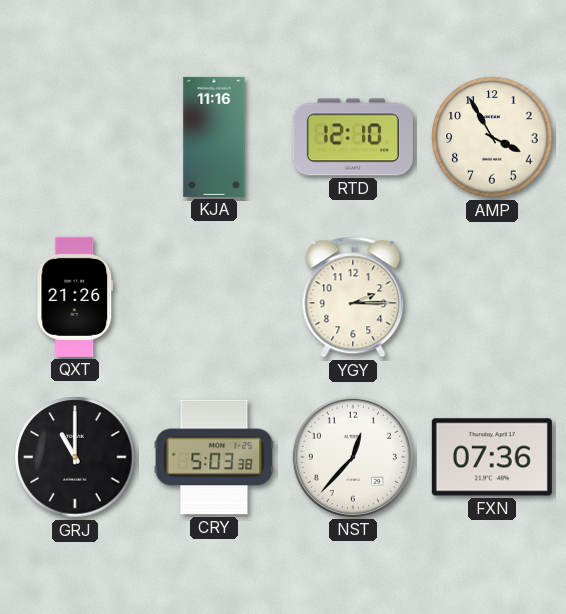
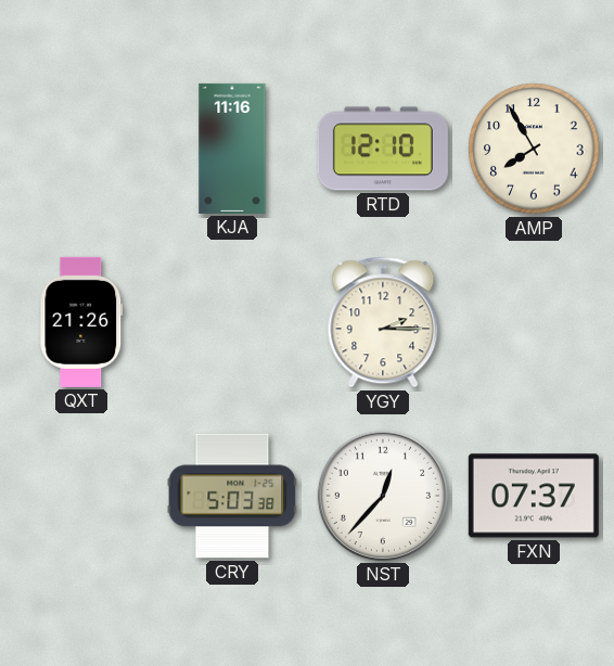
AMP: 3:55 -> 7:55 (534, 149)
GRJ: 11:00 -> none (75, 457)
FXN: 07:36 -> 07:37 (534, 496)
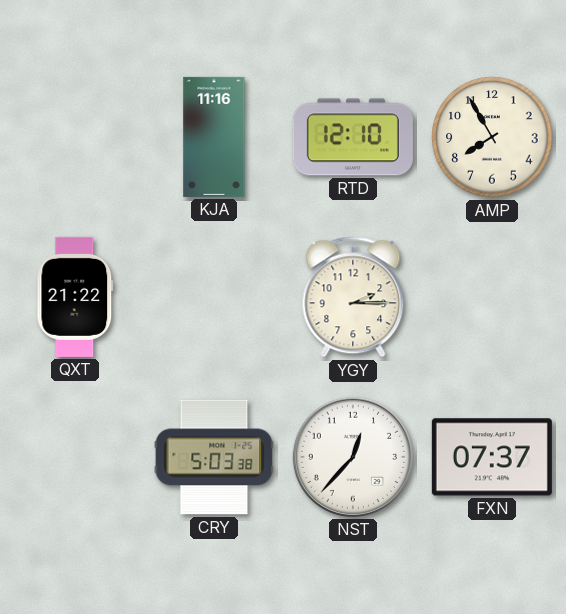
QXT: 21:26 -> 21:22 (75, 297)
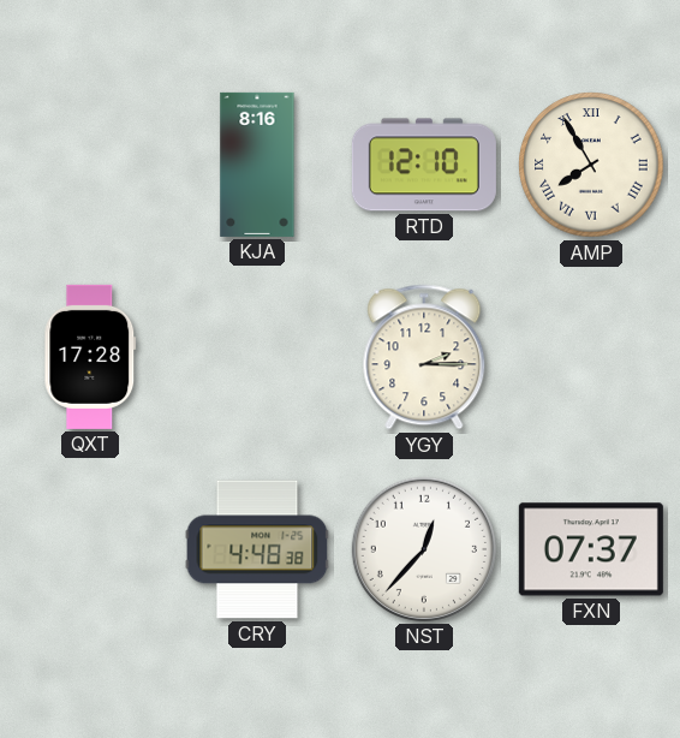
KJA: 11:16 -> 8:16 (257, 165)
AMP numerals: Arabic -> Roman (591, 165)
QXT: 21:22 -> 17:28 (90, 357)
CRY: 5:03 -> 4:48 (257, 549)
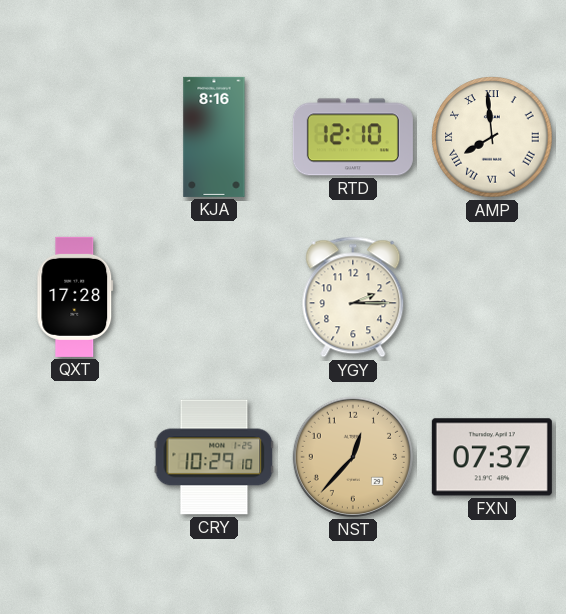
AMP: 7:55 -> 7:59 (492, 137)
CRY: 4:48 -> 10:29 (214, 457)
NST dial: white -> champagne (353, 457)
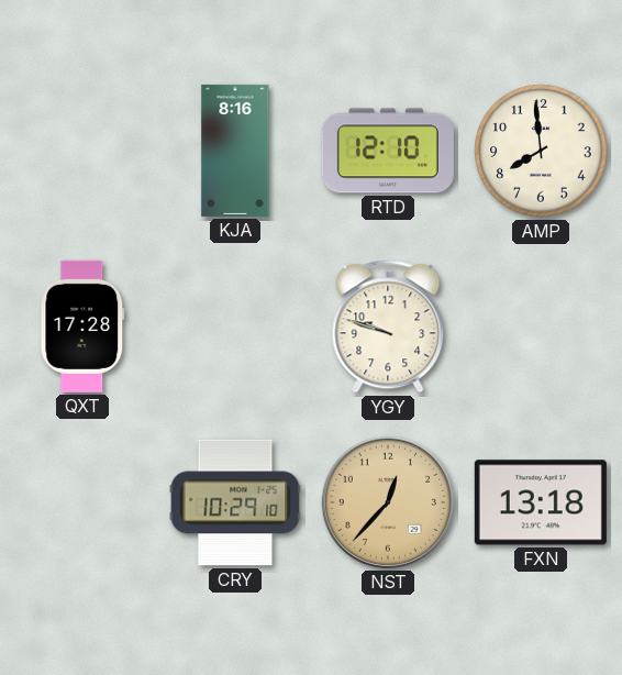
AMP numerals: Roman -> Arabic (541, 151)
YGY: 2:15 -> 9:48 (388, 327)
FXN: 07:37 -> 13:18 (541, 502)
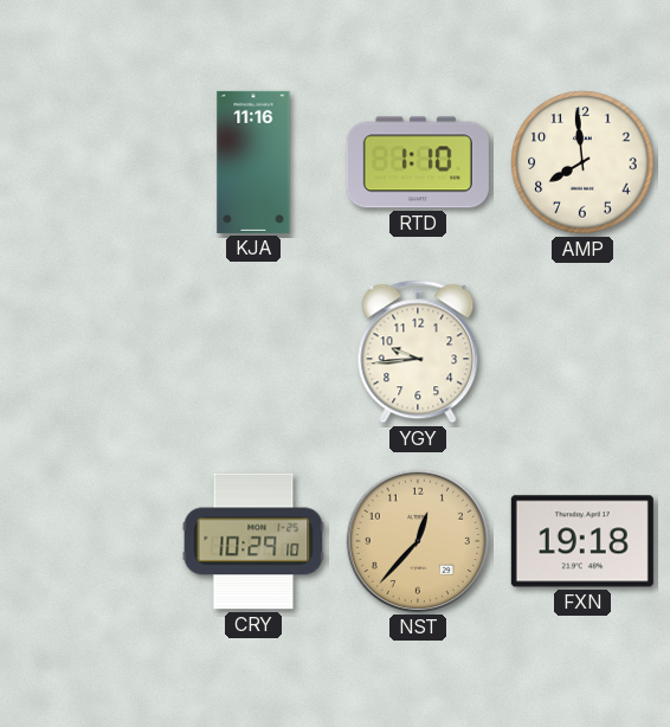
KJA: 8:16 -> 11:16 (253, 162)
RTD: 12:10 -> 1:10 (418, 162)
QXT: 17:28 -> none (82, 327)
YGY: 9:48 -> 9:44 (418, 352)
FXN: 13:18 -> 19:18 (582, 541)
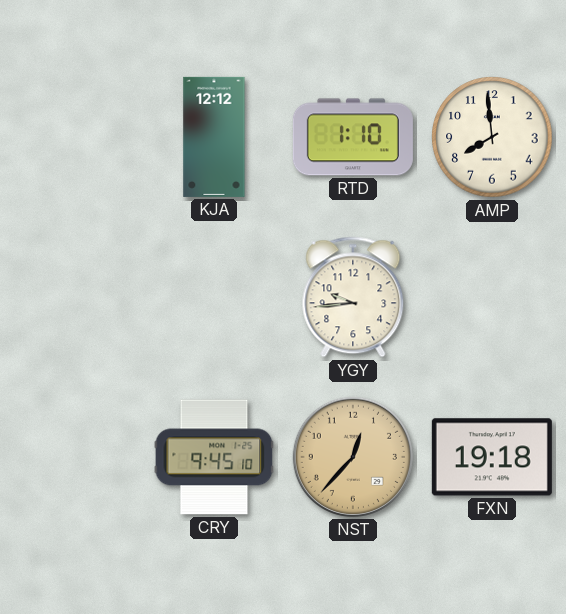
KJA: 11:16 -> 12:12 (214, 137)
CRY: 10:29 -> 9:45 (214, 457)
